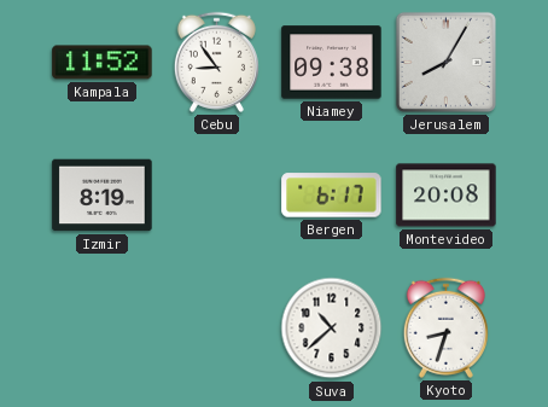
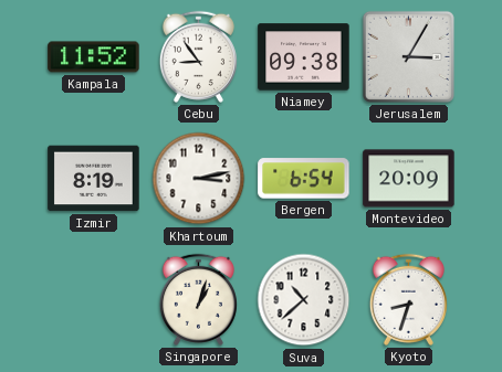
Jerusalem: 8:05 -> 3:05 (408, 56)
Khartoum: none -> 3:13 (199, 179)
Bergen: 6:17 -> 6:54 (304, 179)
Montevideo: 20:08 -> 20:09 (409, 179)
Singapore: none -> 1:03 (198, 299)
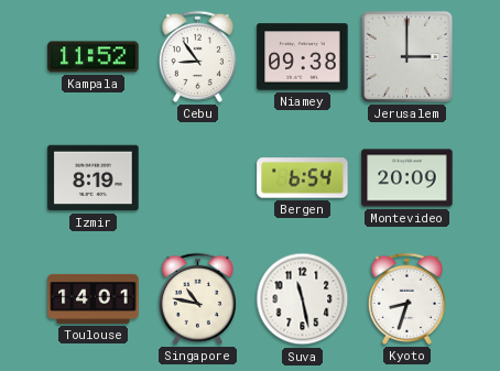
Jerusalem: 3:05 -> 3:00 (406, 56)
Khartoum: 3:13 -> none (199, 179)
Toulouse: none -> 14:01 (94, 298)
Singapore: 1:03 -> 10:47 (197, 298)
Suva: 10:38 -> 11:28 (303, 299)
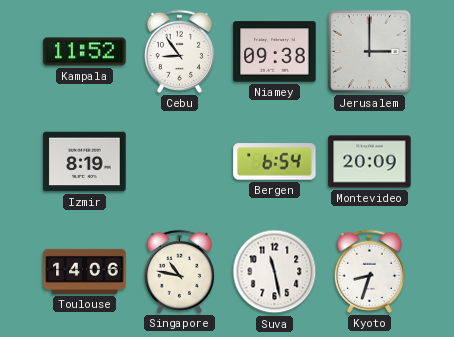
Toulouse: 14:01 -> 14:06 (85, 271)
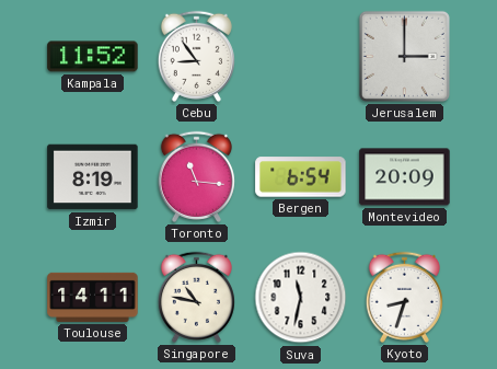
Niamey: 09:38 -> none (275, 52)
Toronto: none -> 11:16 (196, 176)
Toulouse: 14:06 -> 14:11 (93, 297)
Suva: 11:28 -> 11:32 (301, 298)
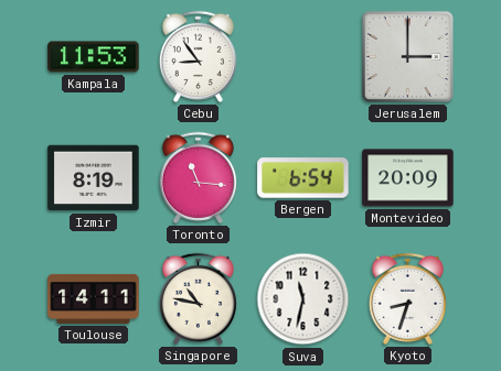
Kampala: 11:52 -> 11:53 (94, 57)
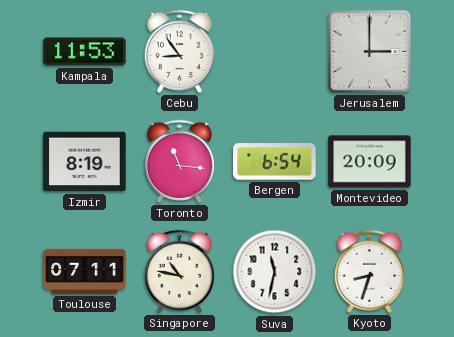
Toulouse: 14:11 -> 07:11 (85, 271)
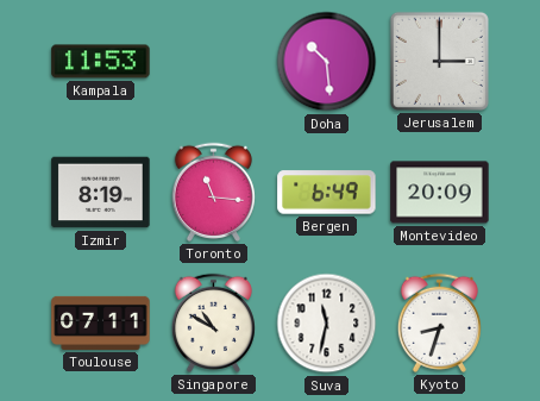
Cebu: 8:54 -> none (179, 51)
Doha: none -> 10:29 (327, 62)
Bergen: 6:54 -> 6:49 (327, 193)
Singapore: 10:47 -> 10:50 (213, 322)
